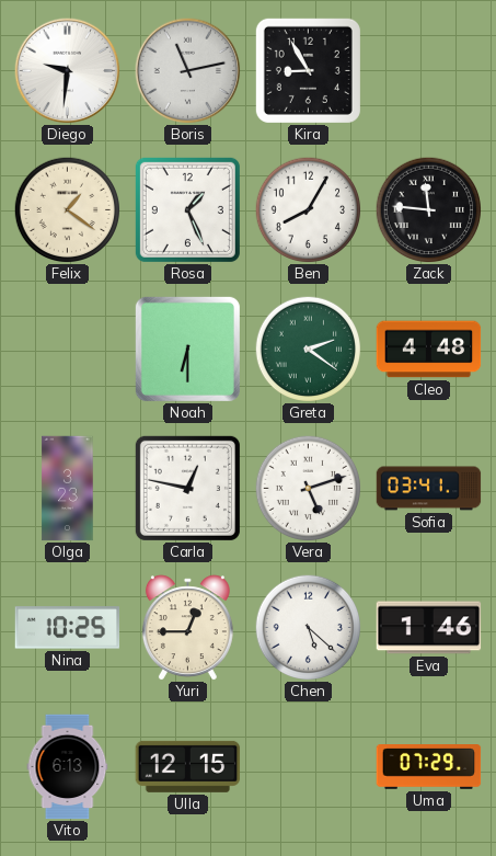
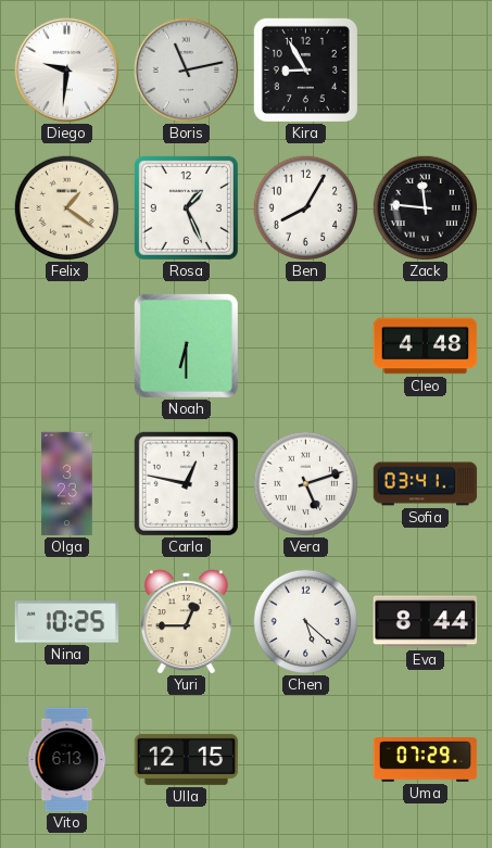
Greta: 2:21 -> none (308, 349)
Eva: 1:46 -> 8:44 (426, 622)
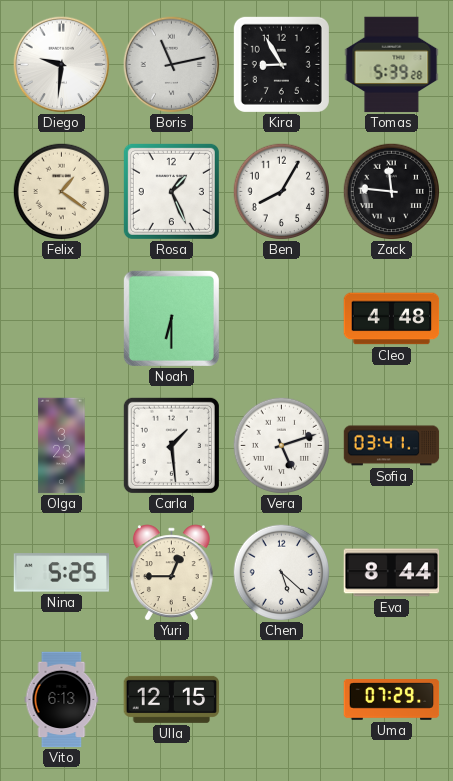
Tomas: none -> 5:39 (392, 65)
Carla: 12:47 -> 1:29 (171, 445)
Nina: 10:25 -> 5:25 (62, 573)
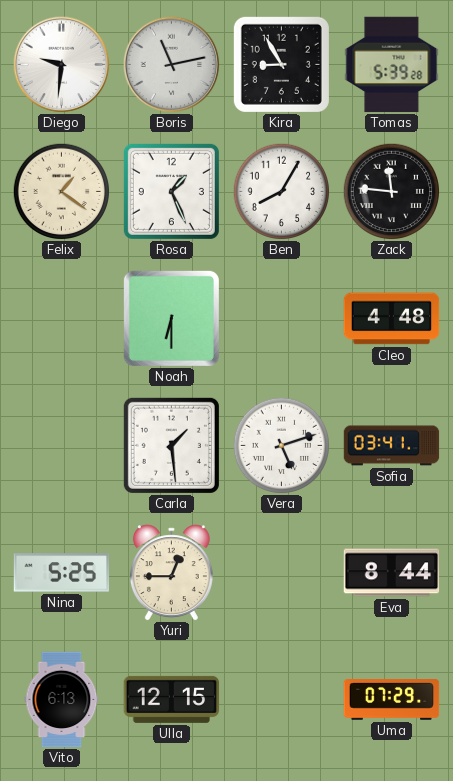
Olga: 3:23 -> none (62, 446)
Chen: 5:22 -> none (281, 572)
